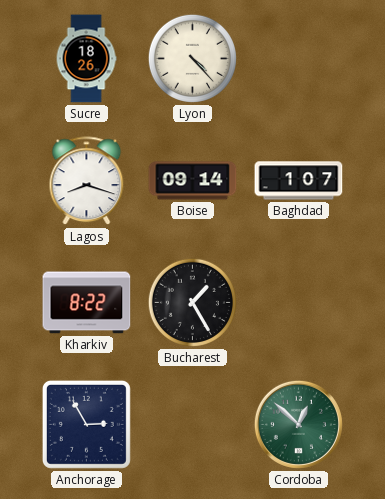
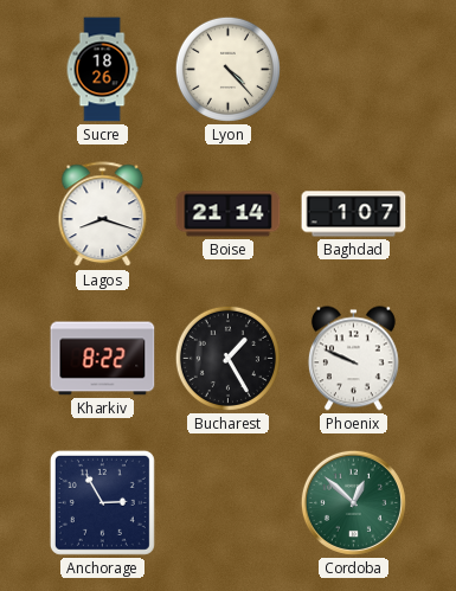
Boise: 09:14 -> 21:14 (229, 214)
Phoenix: none -> 9:49 (353, 359)
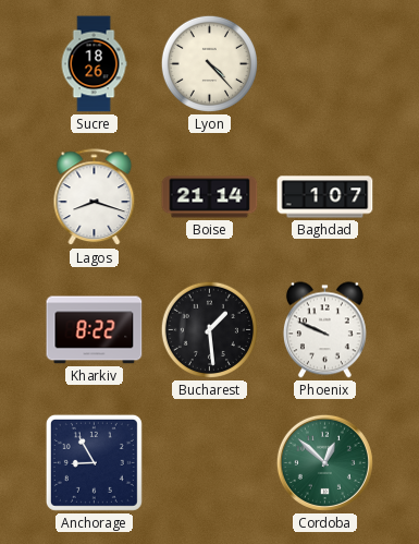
Bucharest: 1:25 -> 1:29 (209, 329)
Anchorage: 2:55 -> 8:55 (94, 462)
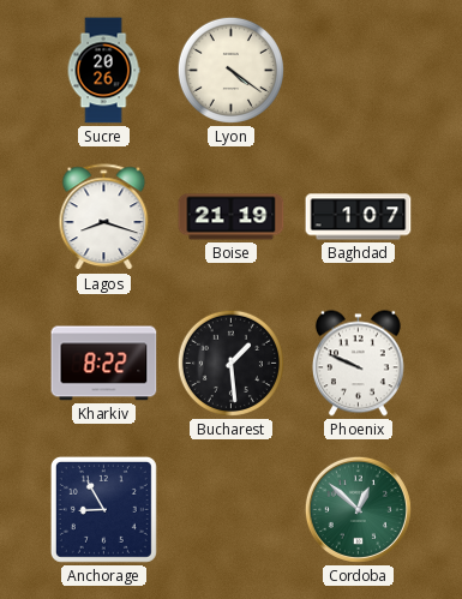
Sucre: 18:26 -> 20:26 (103, 71)
Lyon: 4:23 -> 4:21 (230, 70)
Boise: 21:14 -> 21:19 (232, 217)
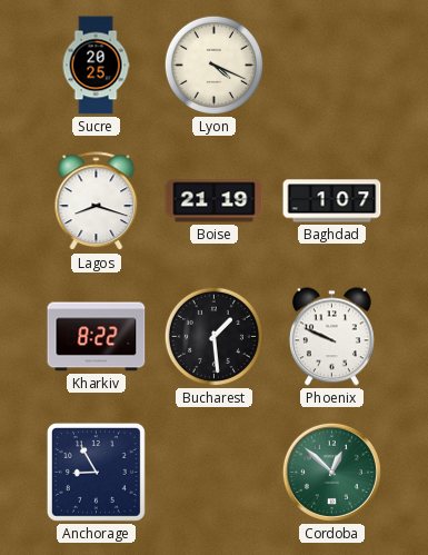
Sucre: 20:26 -> 20:25 (96, 66)
Lyon: 4:21 -> 4:19 (213, 65)
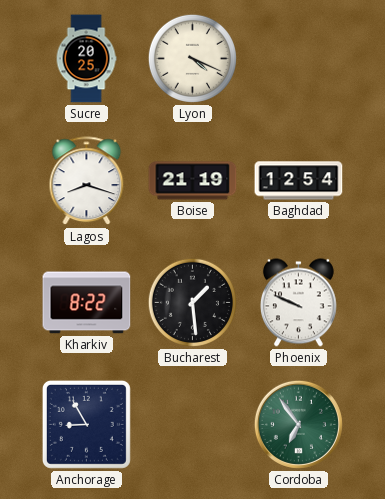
Baghdad: 1:07 -> 12:54 (299, 181)
Cordoba: 12:52 -> 6:54 (298, 424)
